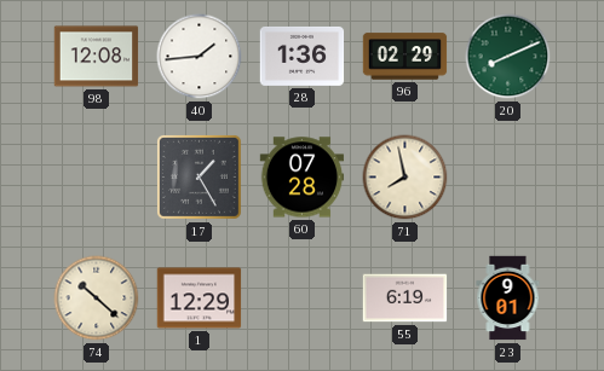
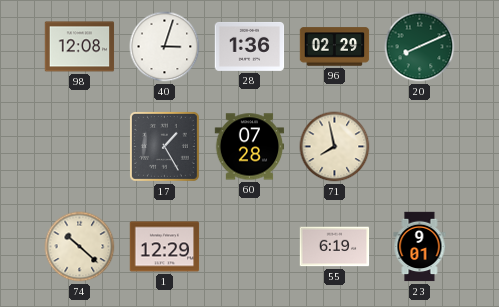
40: 1:44 -> 3:03 (165, 47)
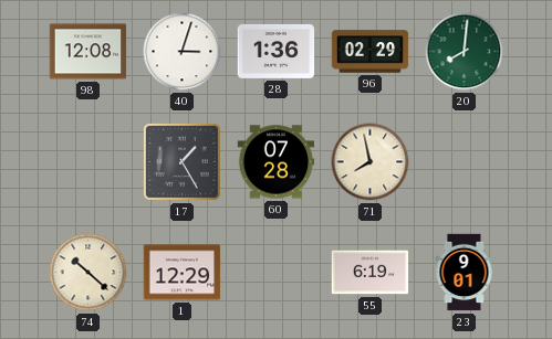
20: 8:11 -> 8:01 (465, 52)
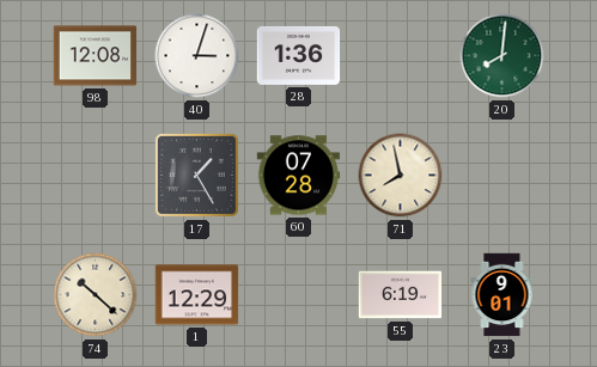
96: 02:29 -> none (371, 52)
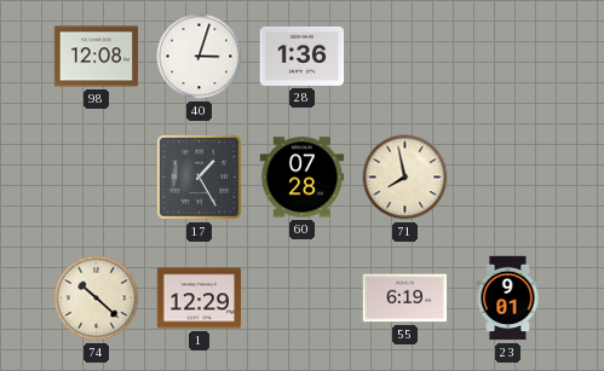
20: 8:01 -> none (502, 56)
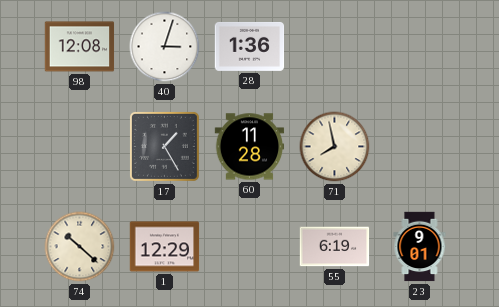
60: 07:28 -> 11:28 (250, 147)
